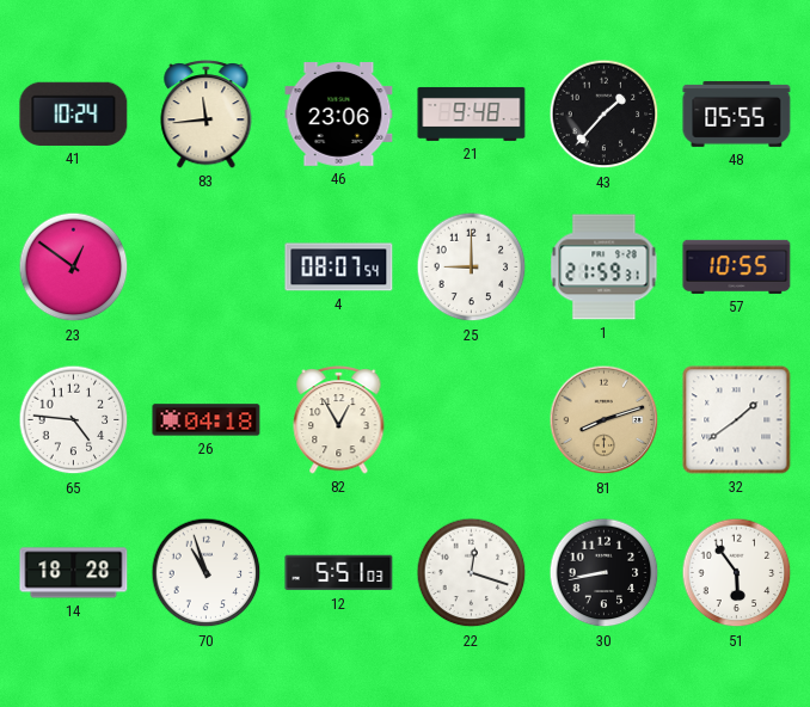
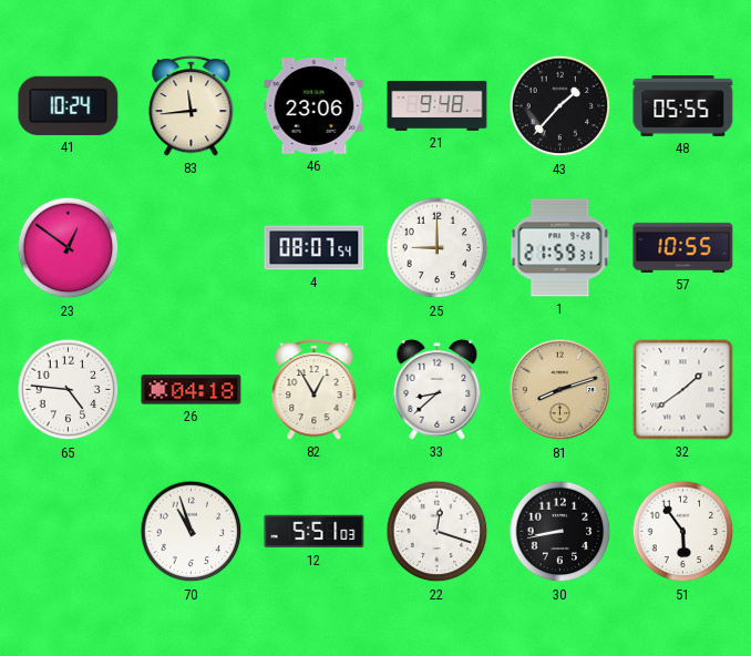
33: none -> 8:38 (438, 389)
14: 18:28 -> none (74, 573)
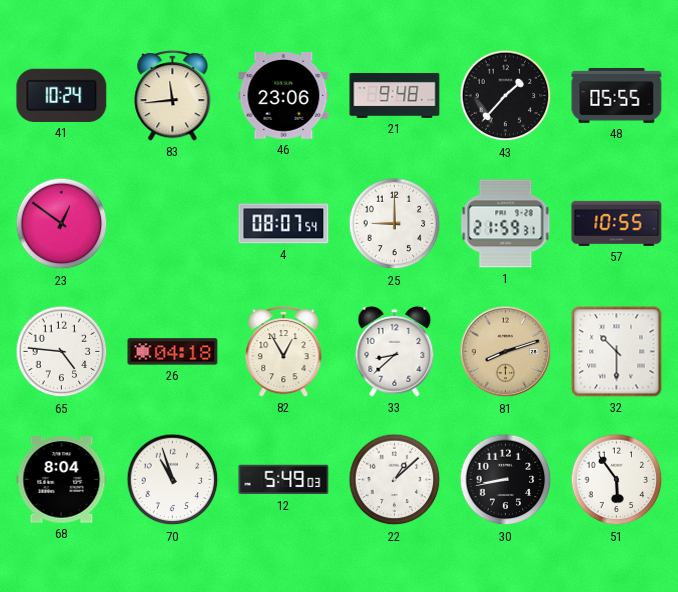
32: 1:39 -> 10:30 (617, 352)
68: none -> 8:04 (62, 480)
12: 5:51 -> 5:49 (284, 480)
22: 12:18 -> 1:08 (395, 480)
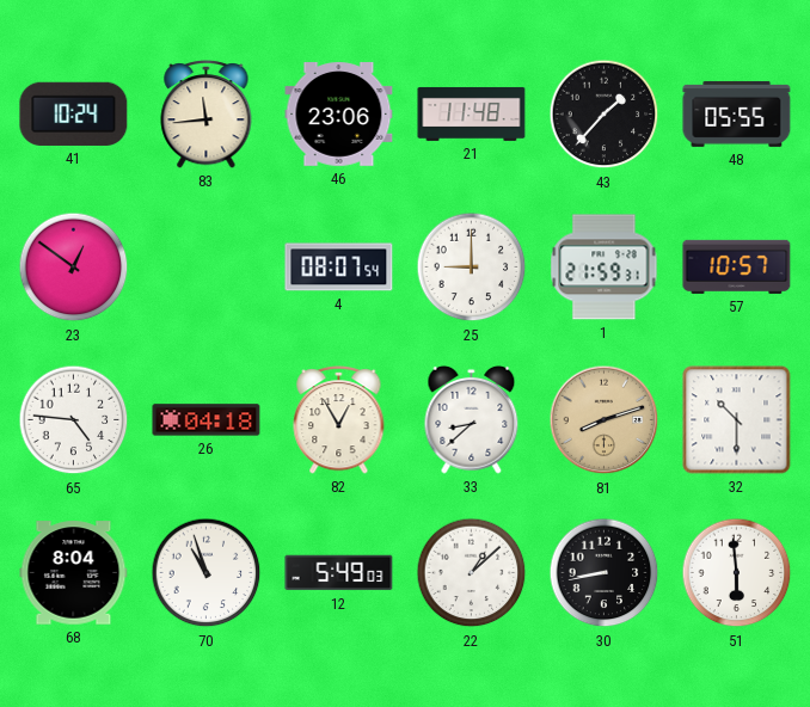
21: 9:48 -> 11:48 (472, 113)
57: 10:55 -> 10:57 (737, 266)
51: 5:54 -> 5:59 (737, 573)
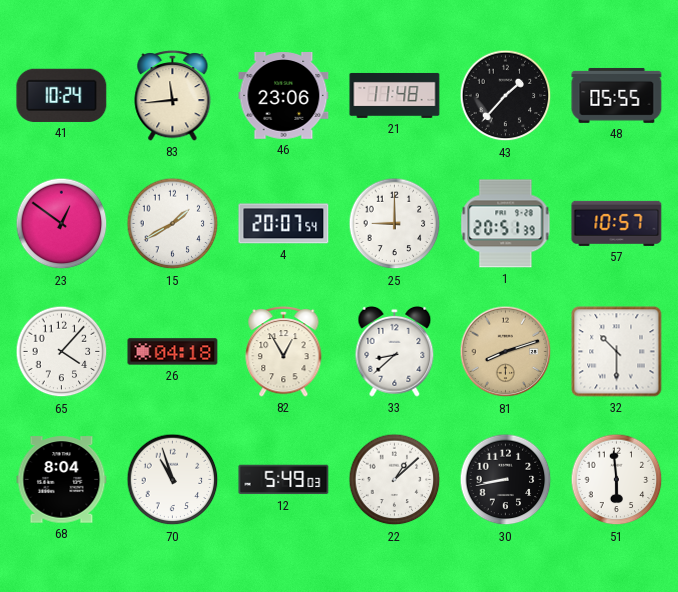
15: none -> 1:40 (173, 224)
4: 08:07 -> 20:07 (284, 224)
1: 21:59 -> 20:51 (506, 224)
65: 4:46 -> 4:07 (62, 352)
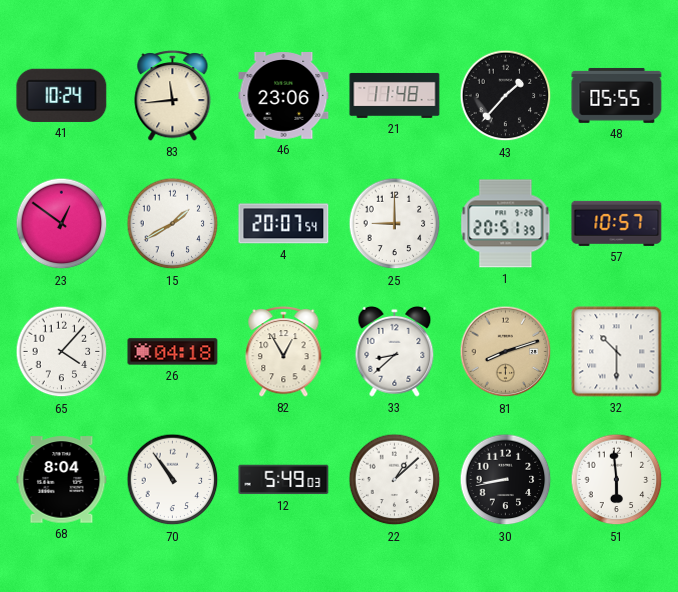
70: 10:57 -> 10:54 (173, 480)
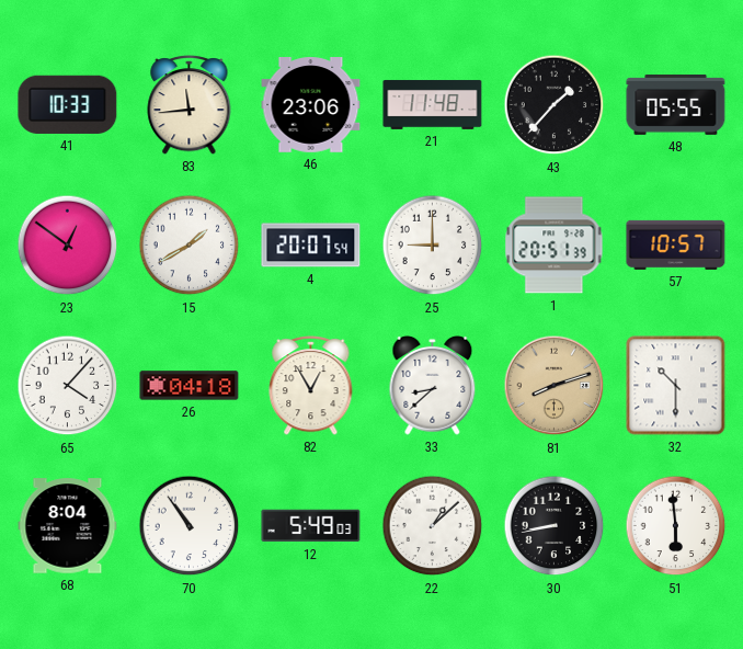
41: 10:24 -> 10:33 (68, 104)
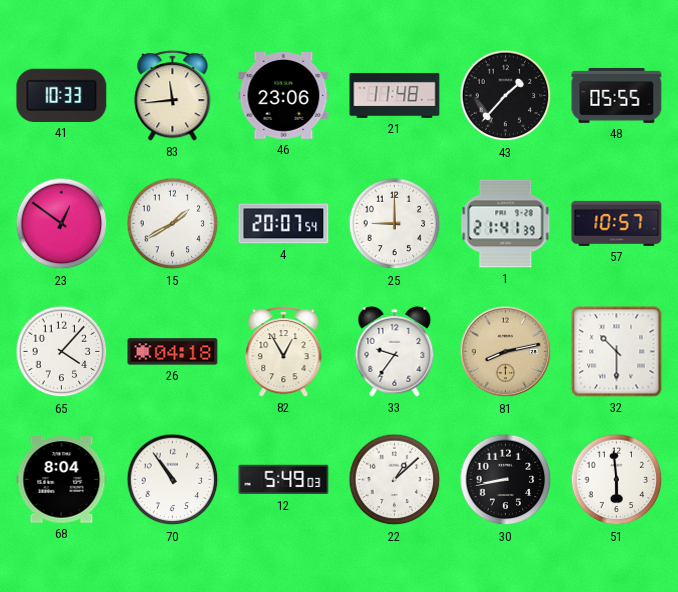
1: 20:51 -> 21:41 (506, 224)
33: 8:38 -> 9:36 (395, 351)
81: 8:12 -> 8:13 (506, 352)
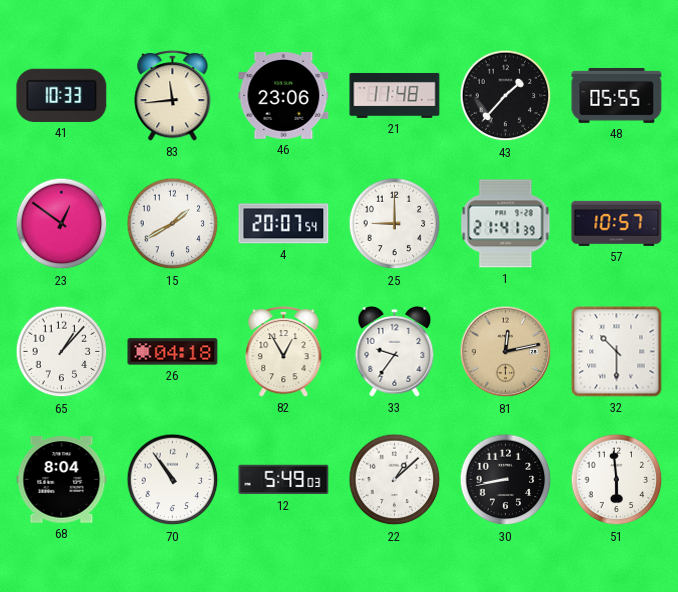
65: 4:07 -> 1:07 (62, 352)
81: 8:13 -> 12:13 (506, 352)
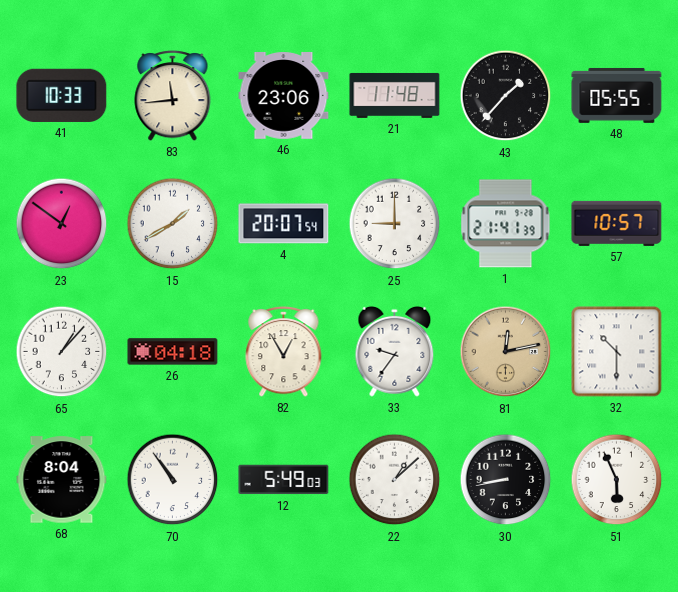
51: 5:59 -> 5:56 (617, 480)
